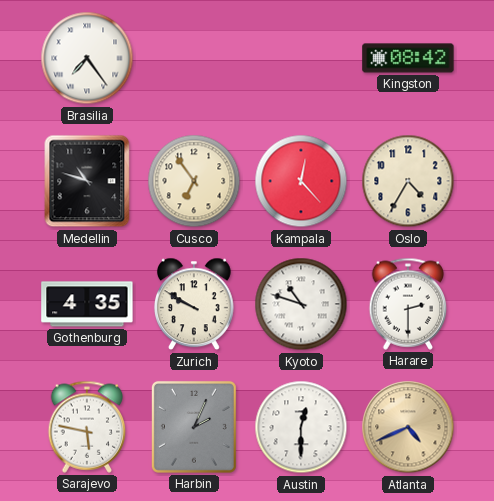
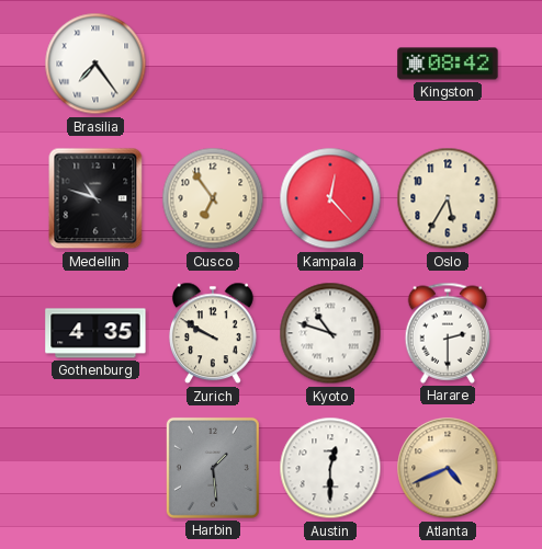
Oslo: 4:35 -> 5:35 (448, 198)
Sarajevo: 5:47 -> none (87, 427)
Harbin: 2:04 -> 1:29 (213, 468)
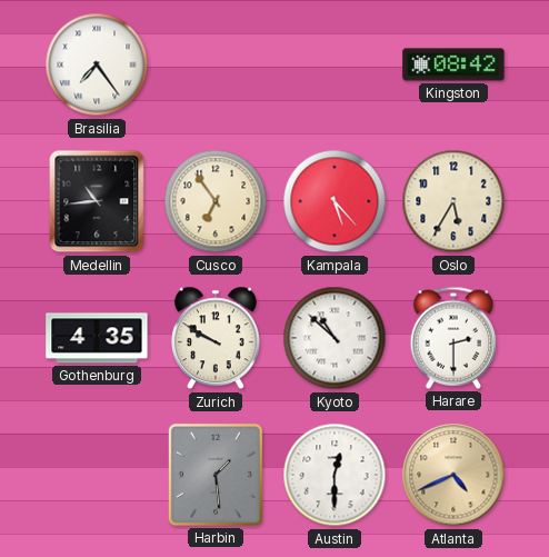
Medellin: 10:48 -> 10:44 (97, 201)
Kampala: 12:23 -> 5:23 (335, 201)
Kyoto: 10:48 -> 10:52 (335, 338)
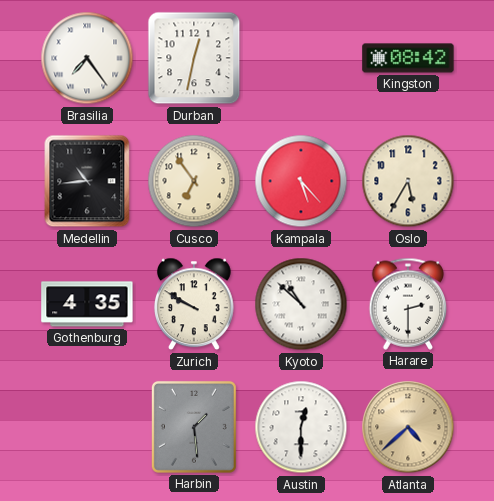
Durban: none -> 12:32 (194, 58)
Atlanta: 4:41 -> 4:38 (408, 427)
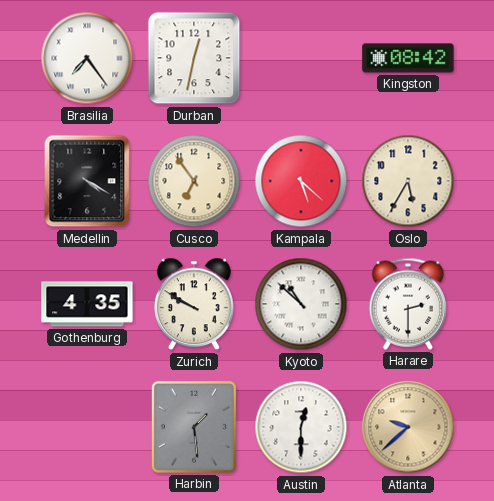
Medellin: 10:44 -> 4:20 (87, 181)
Kampala: 5:23 -> 5:22 (301, 181)
Atlanta: 4:38 -> 9:38 (408, 427)
